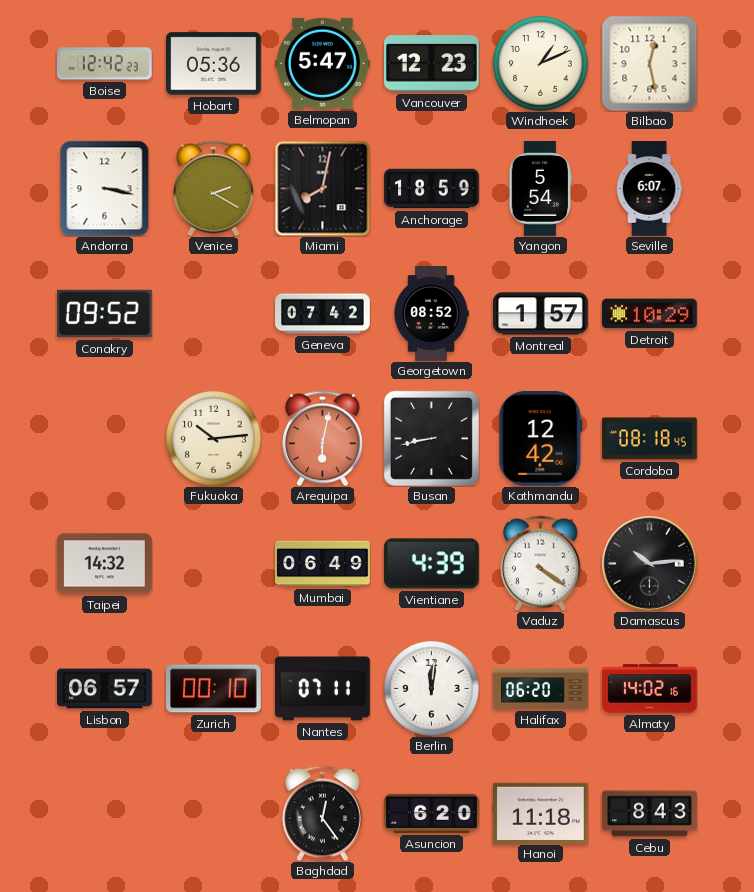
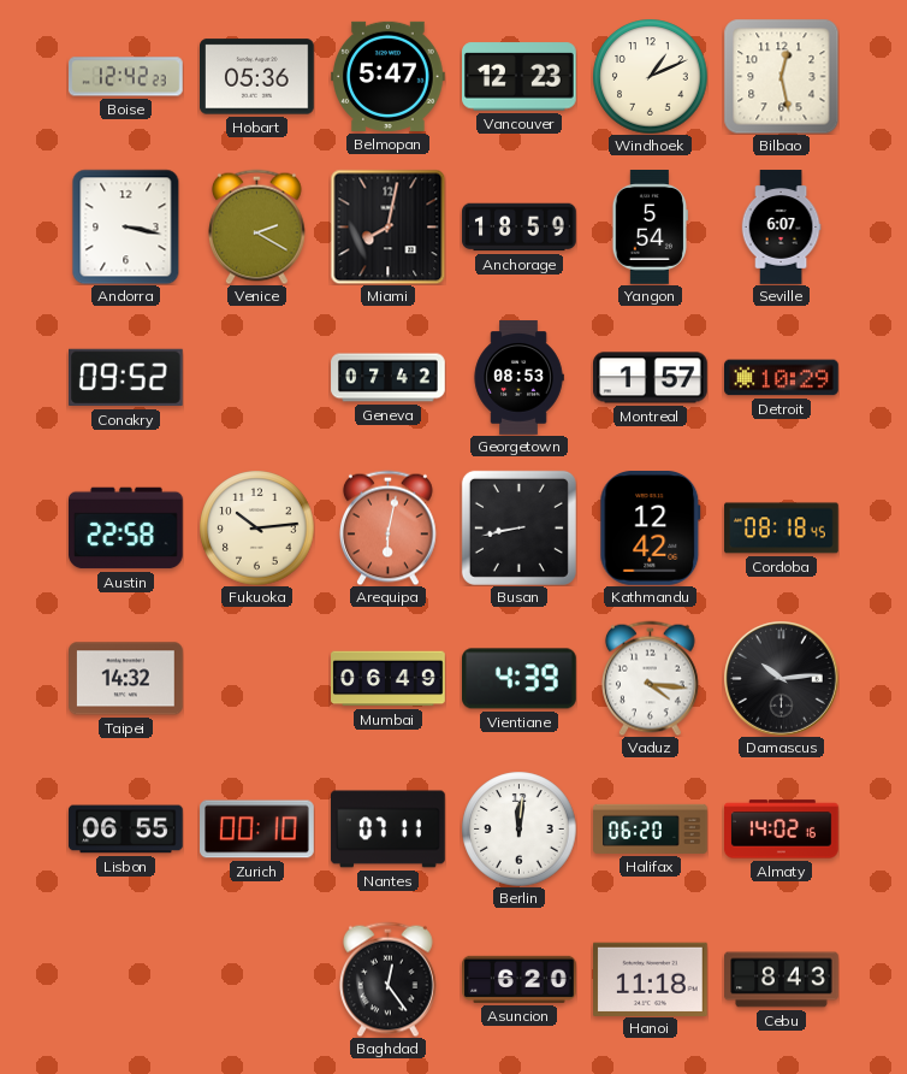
Georgetown: 08:52 -> 08:53 (518, 378)
Austin: none -> 22:58 (126, 529)
Vaduz: 4:21 -> 4:16 (651, 678)
Lisbon: 06:57 -> 06:55 (126, 830)
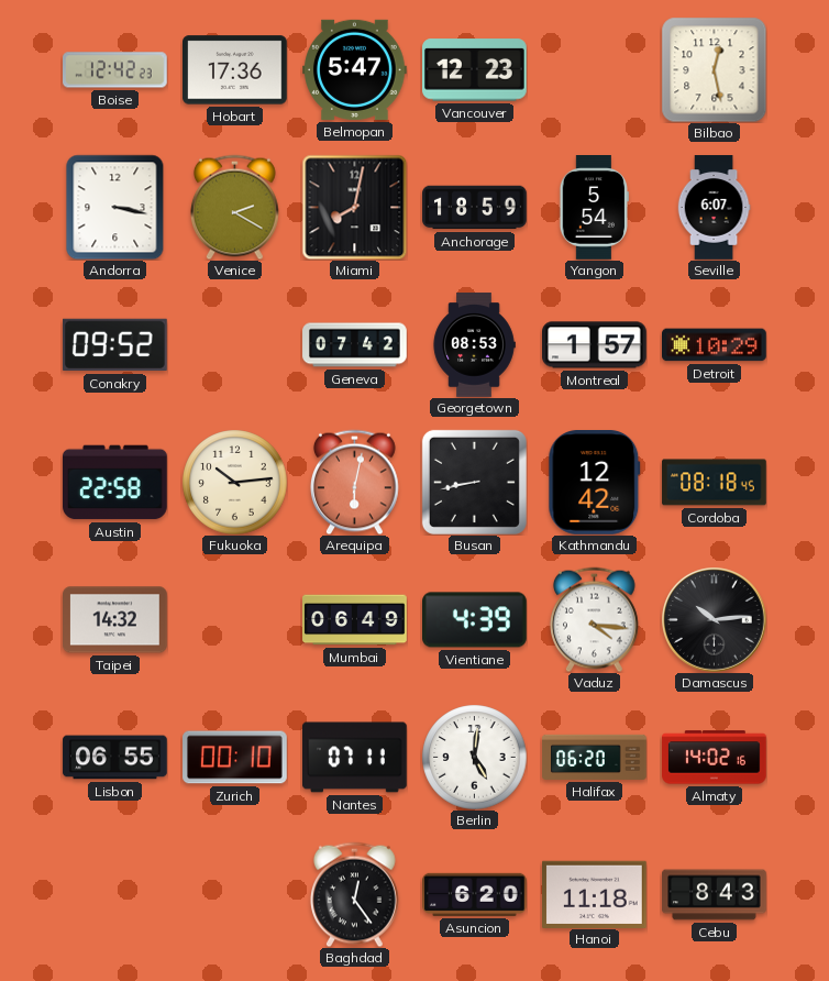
Hobart: 05:36 -> 17:36 (235, 70)
Windhoek: 1:11 -> none (650, 76)
Berlin: 12:01 -> 5:01 (474, 757)
